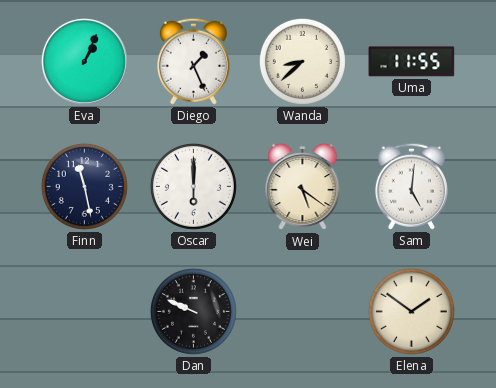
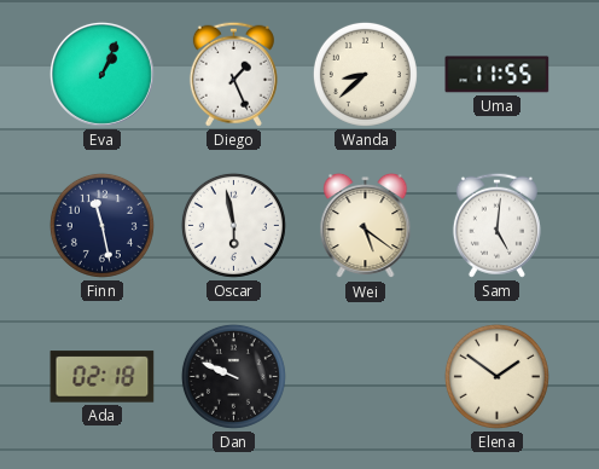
Oscar: 6:00 -> 5:58 (233, 225)
Ada: none -> 02:18 (103, 377)
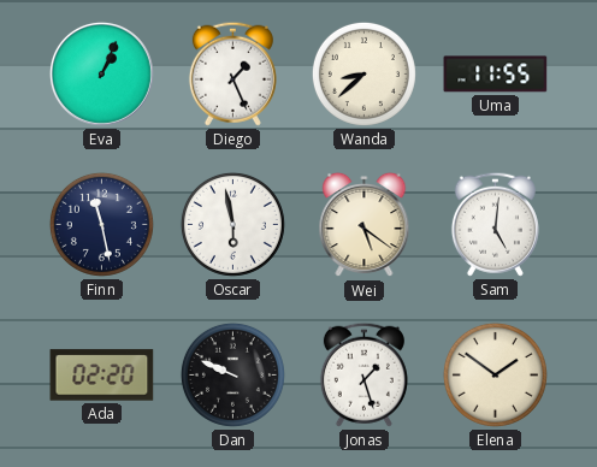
Ada: 02:18 -> 02:20 (102, 376)
Jonas: none -> 1:27 (363, 374)
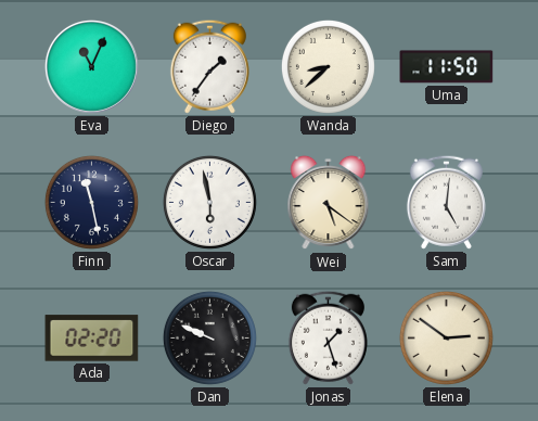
Eva: 1:04 -> 11:04 (91, 66)
Diego: 1:26 -> 1:36 (209, 66)
Uma: 11:55 -> 11:50 (447, 67)
Elena: 1:51 -> 2:51 (446, 337)
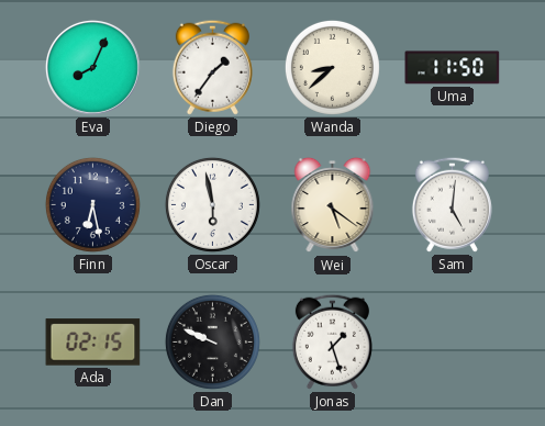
Eva: 11:04 -> 8:04 (92, 67)
Finn: 11:28 -> 6:28 (92, 204)
Ada: 02:20 -> 02:15 (93, 343)
Elena: 2:51 -> none (446, 337)
